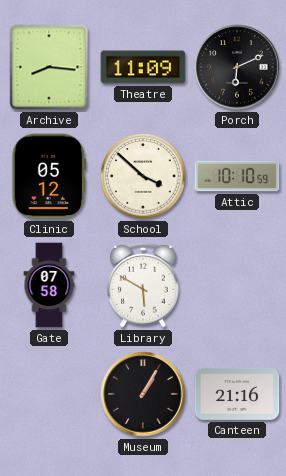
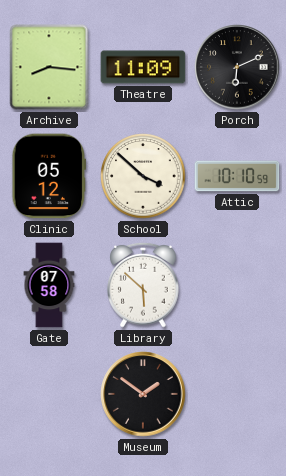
Library: 5:50 -> 5:52 (143, 285)
Museum: 1:05 -> 1:51 (143, 394)
Canteen: 21:16 -> none (237, 394)
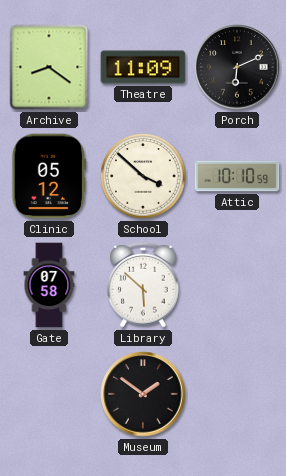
Archive: 8:16 -> 8:21 (49, 67)
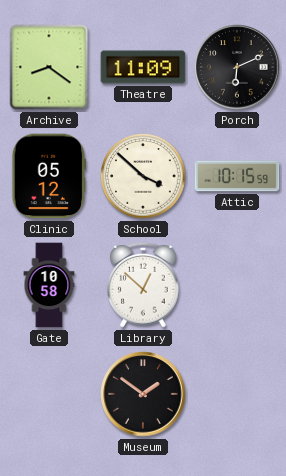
Attic: 10:10 -> 10:15 (237, 176)
Gate: 07:58 -> 10:58 (49, 285)
Library: 5:52 -> 12:52 (143, 285)
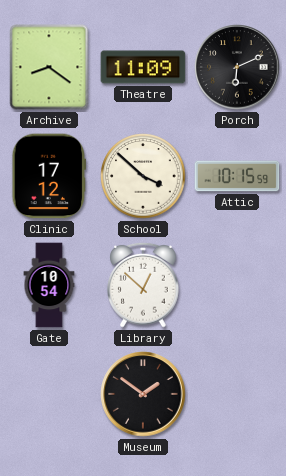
Clinic: 05:12 -> 17:12 (48, 176)
Gate: 10:58 -> 10:54 (49, 285)
